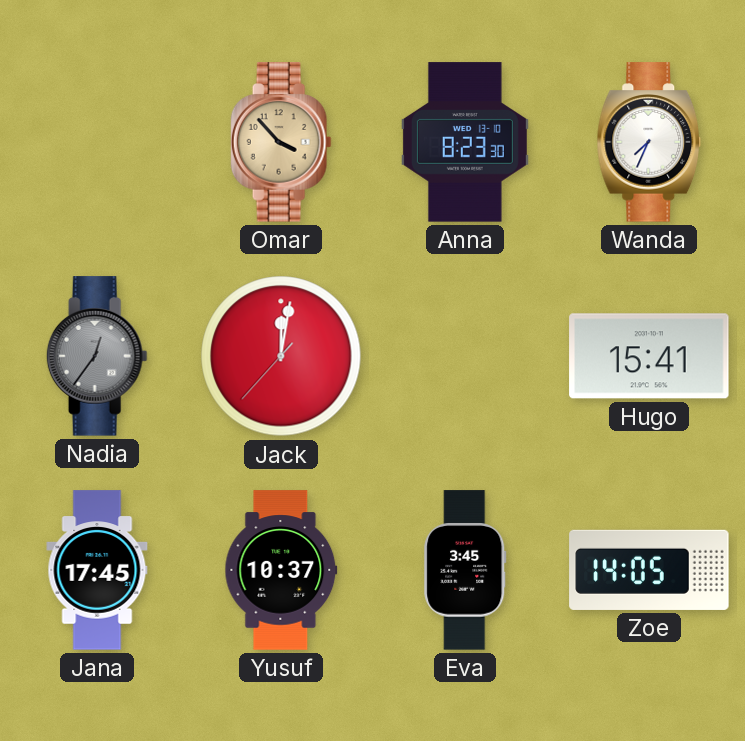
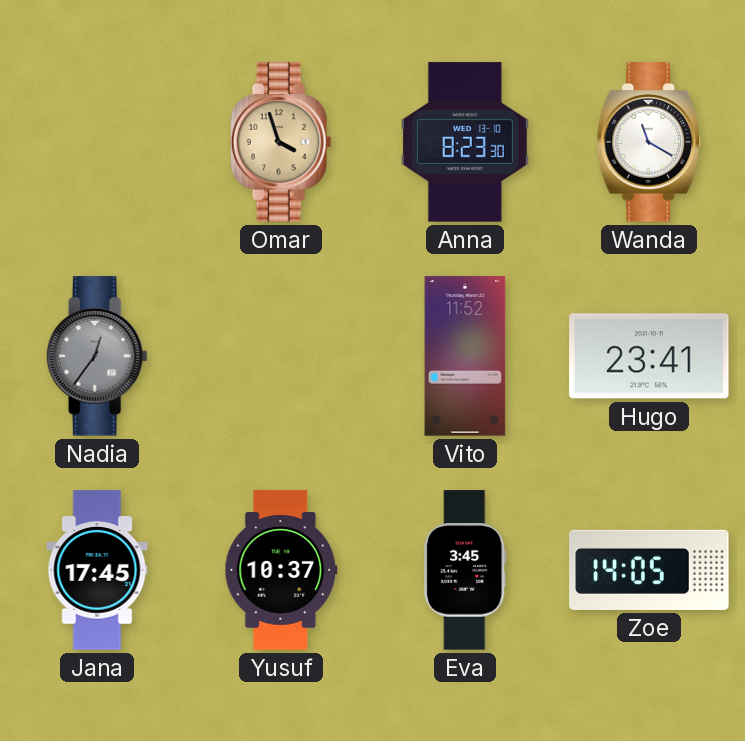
Omar: 3:53 -> 3:57 (281, 142)
Wanda: 7:34 -> 11:20 (649, 142)
Jack: 12:01 -> none (281, 356)
Vito: none -> 11:52 (465, 356)
Hugo: 15:41 -> 23:41 (649, 356)
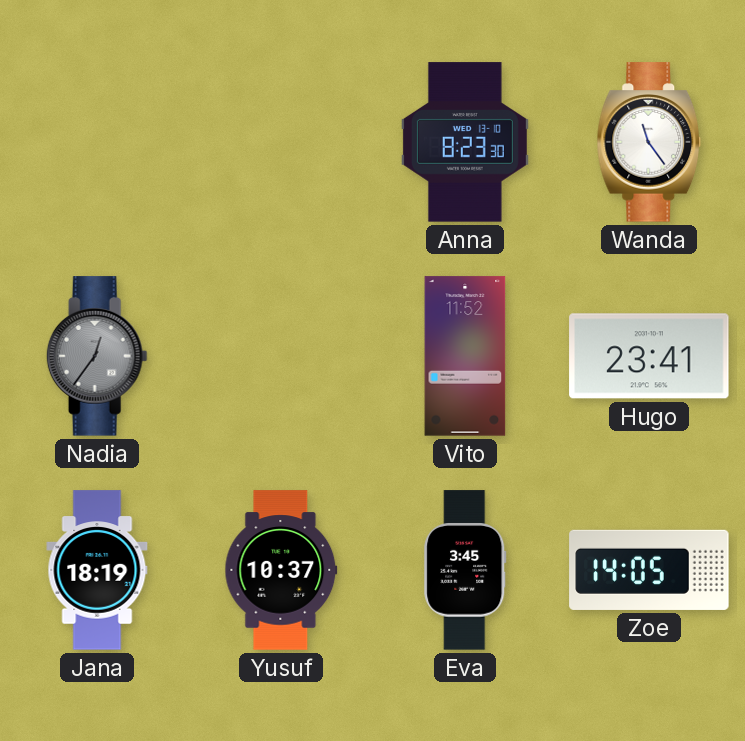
Omar: 3:57 -> none (281, 142)
Wanda: 11:20 -> 11:24 (649, 142)
Jana: 17:45 -> 18:19 (97, 570)
